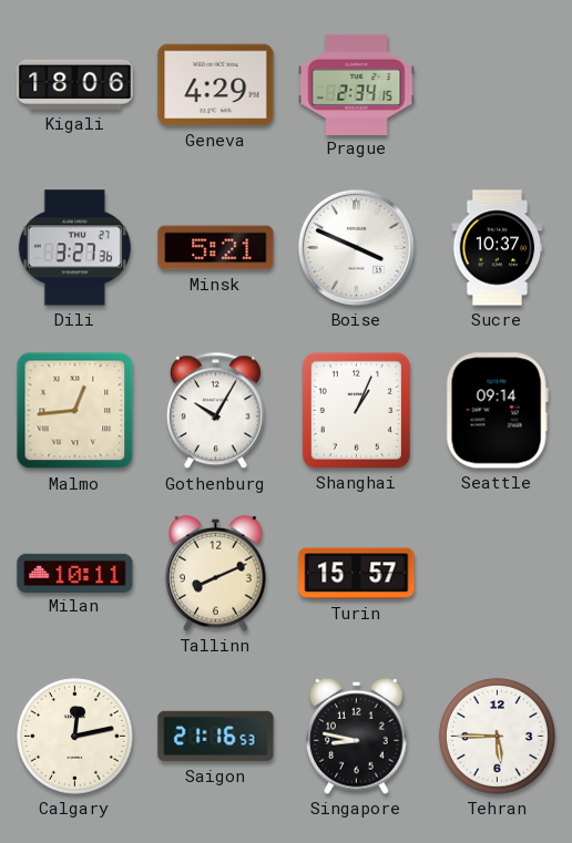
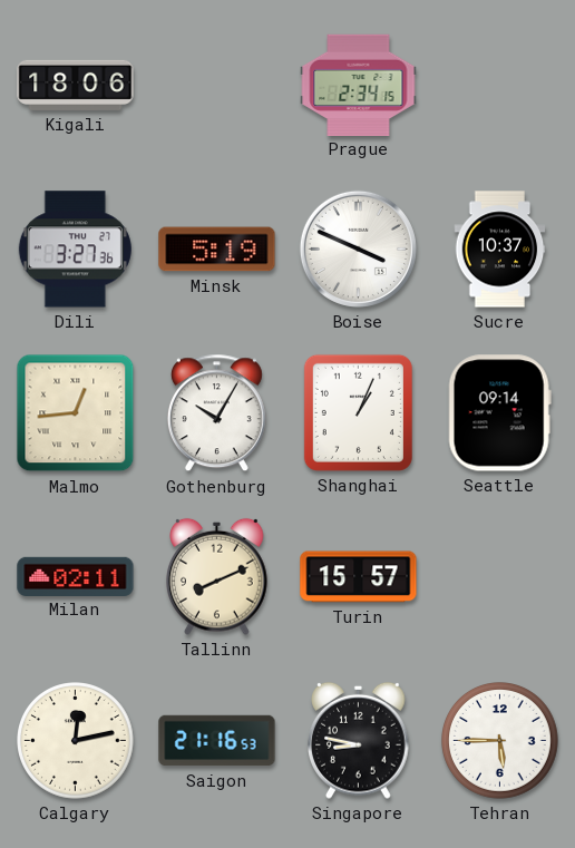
Geneva: 4:29 -> none (216, 85)
Minsk: 5:21 -> 5:19 (217, 250)
Milan: 10:11 -> 02:11 (76, 576)
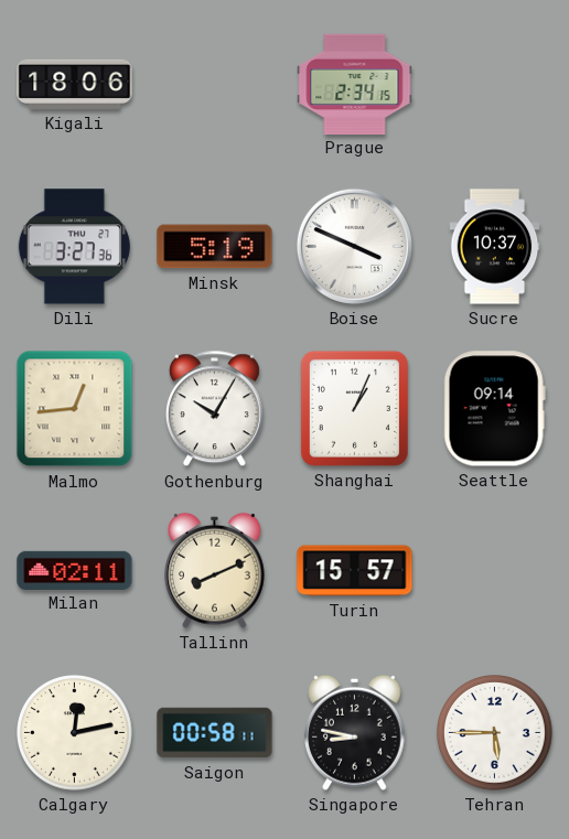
Saigon: 21:16 -> 00:58 (215, 733)
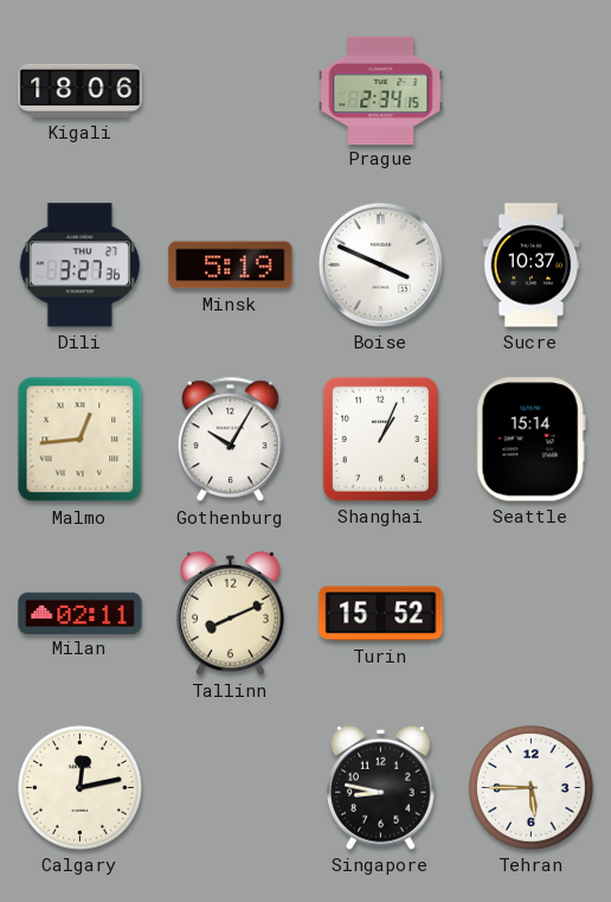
Seattle: 09:14 -> 15:14 (530, 440)
Turin: 15:57 -> 15:52 (381, 614)
Saigon: 00:58 -> none (215, 733)
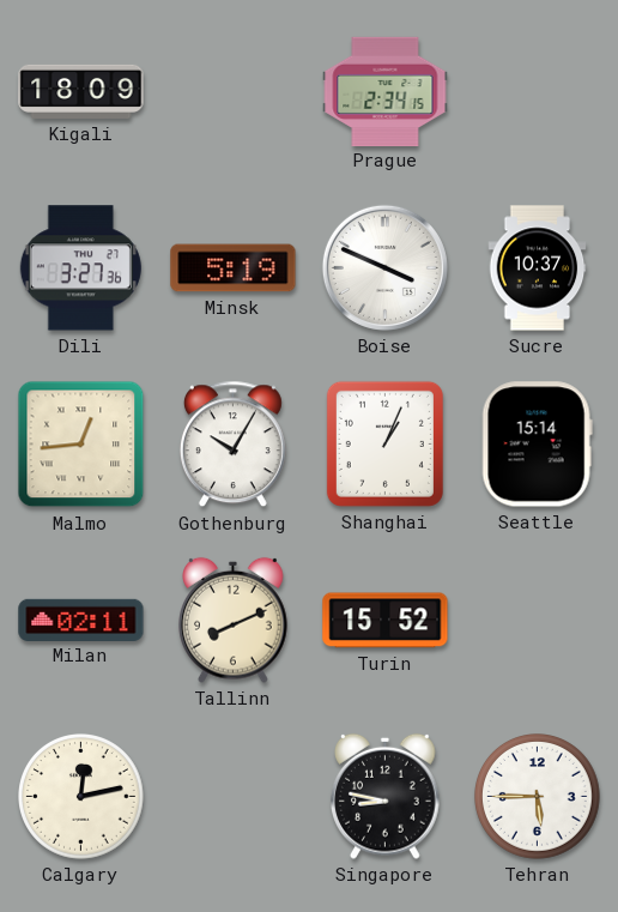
Kigali: 18:06 -> 18:09 (81, 91)
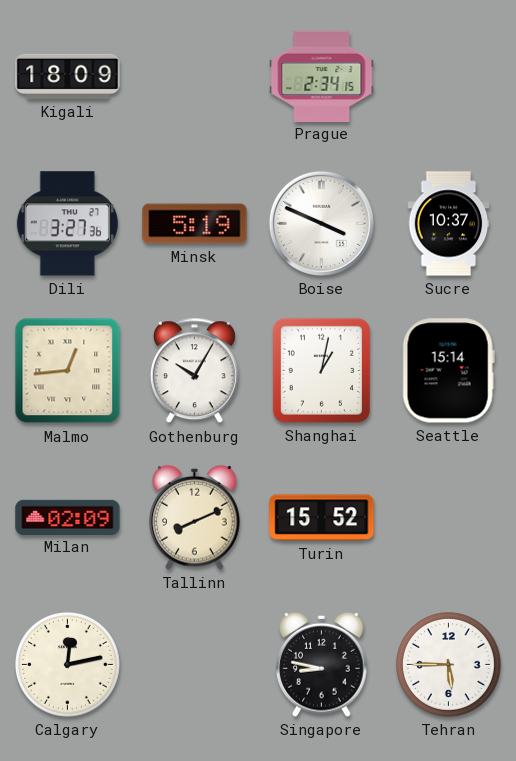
Shanghai: 1:04 -> 1:02 (321, 370)
Milan: 02:11 -> 02:09 (68, 517)
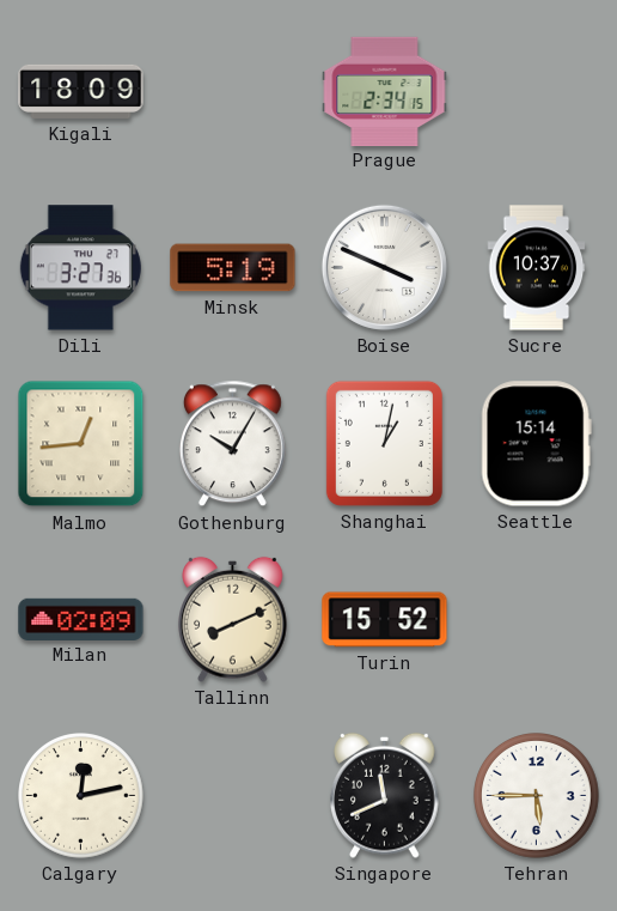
Singapore: 8:47 -> 11:41 (385, 795)
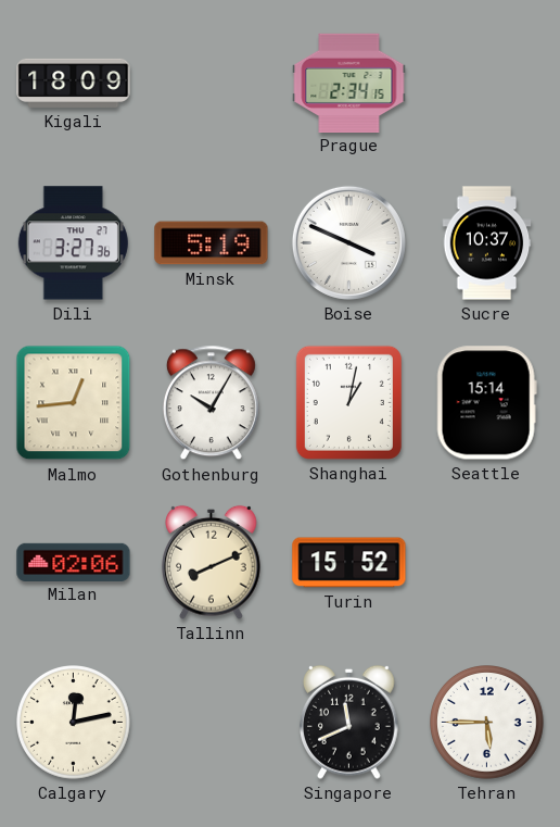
Milan: 02:09 -> 02:06 (74, 562)
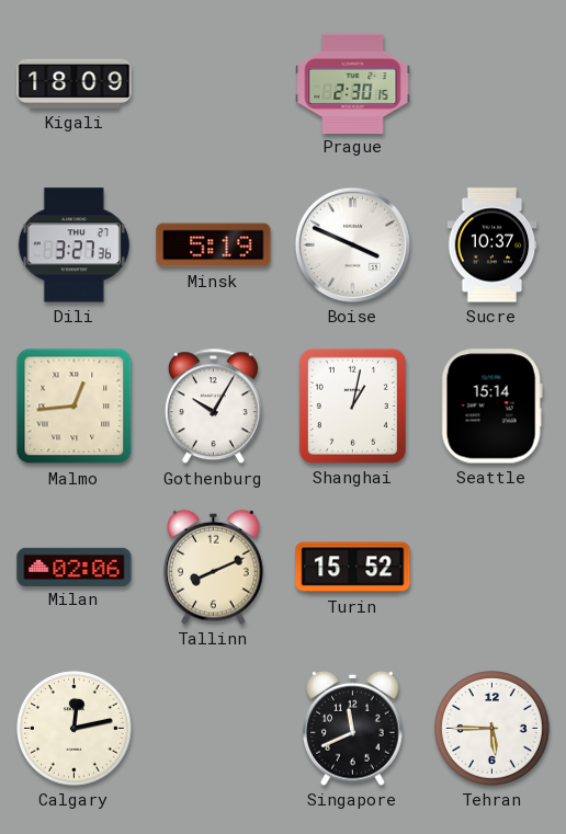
Prague: 2:34 -> 2:30 (353, 83)
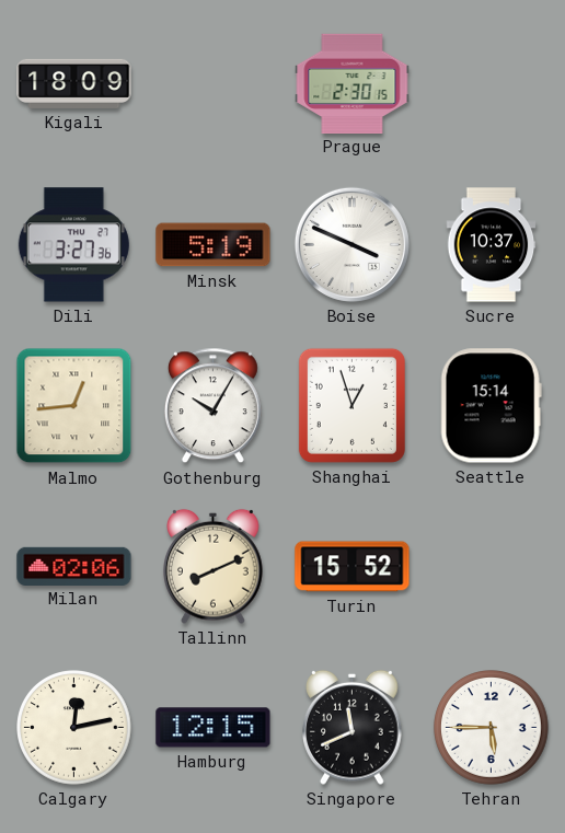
Shanghai: 1:02 -> 12:57 (351, 405)
Hamburg: none -> 12:15 (214, 728)
